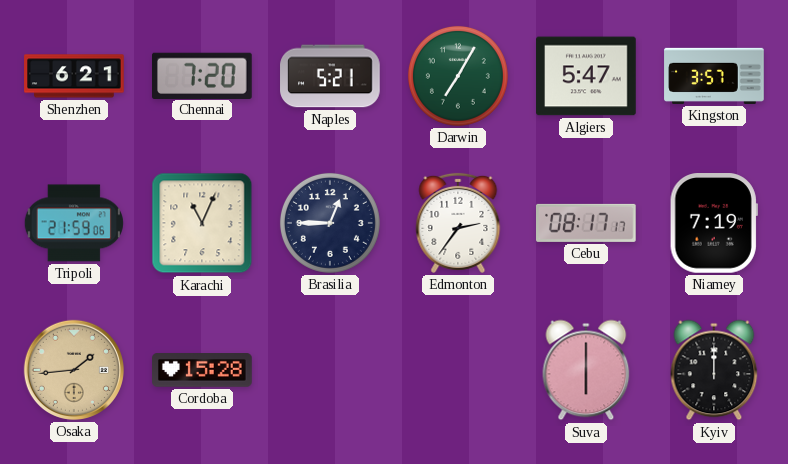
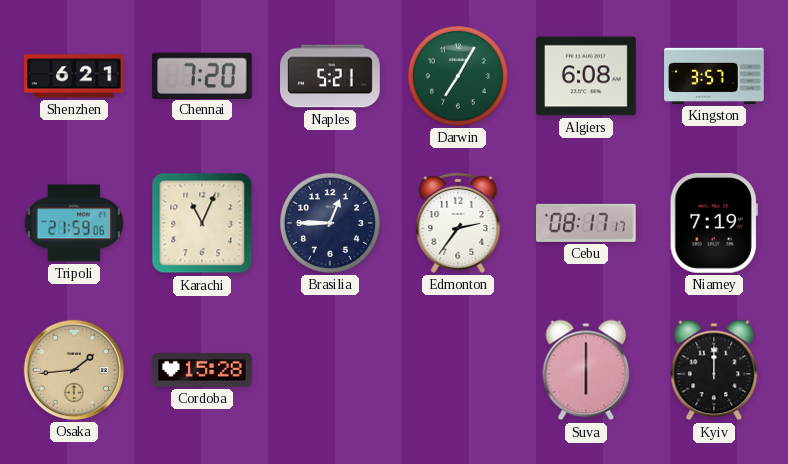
Algiers: 5:47 -> 6:08 (586, 76)
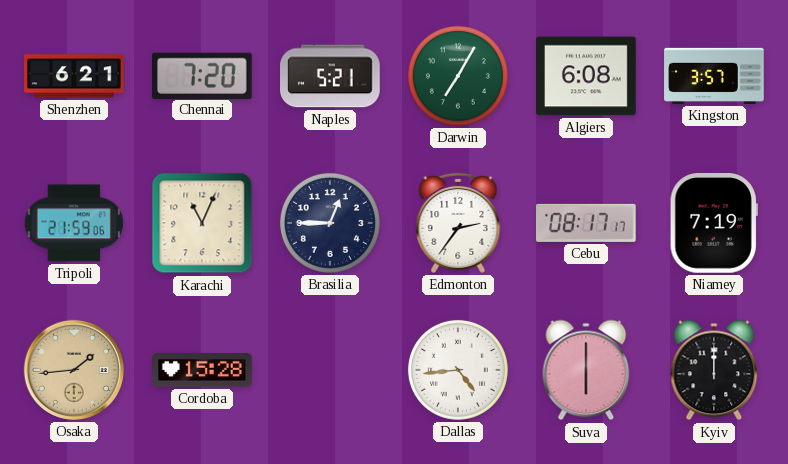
Dallas: none -> 4:44 (458, 370)
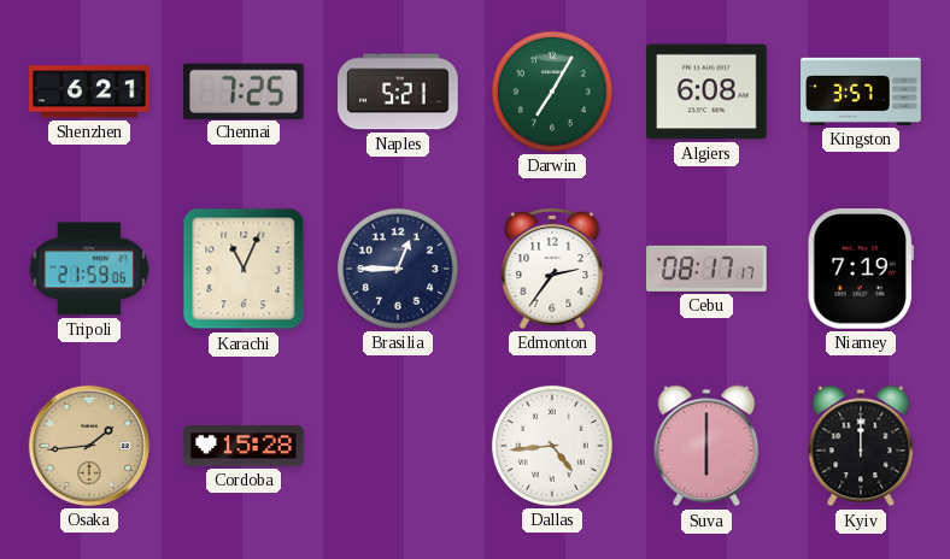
Chennai: 7:20 -> 7:25 (245, 90)
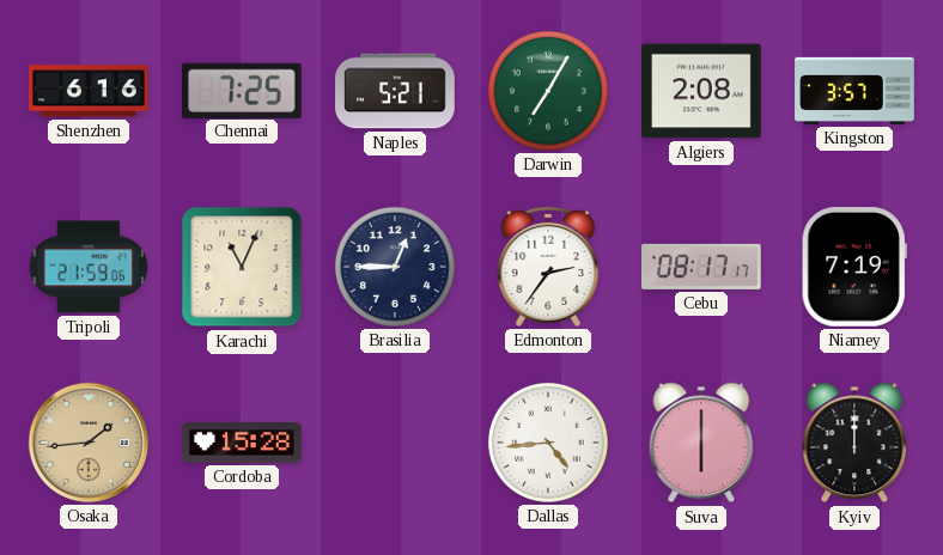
Shenzhen: 6:21 -> 6:16 (89, 91)
Algiers: 6:08 -> 2:08 (701, 91)
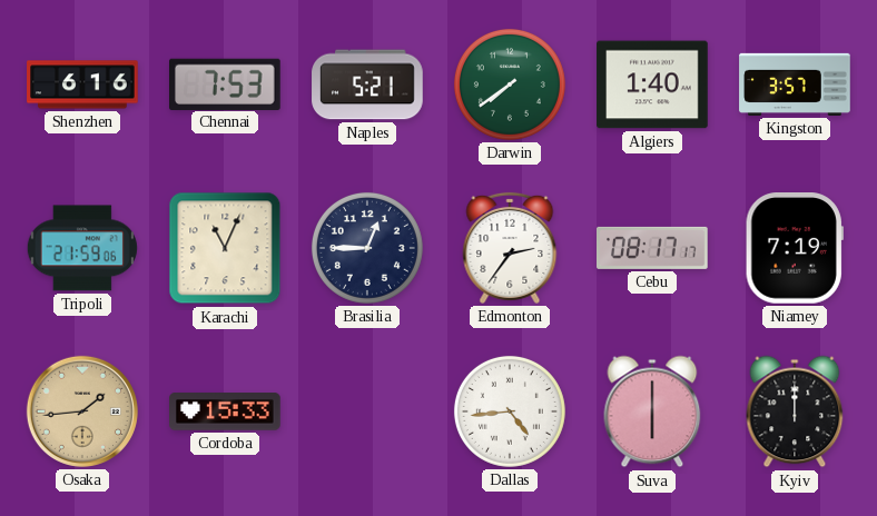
Chennai: 7:25 -> 7:53 (226, 83)
Darwin: 7:05 -> 7:39 (510, 85)
Algiers: 2:08 -> 1:40 (652, 85)
Cordoba: 15:28 -> 15:33 (225, 411)
